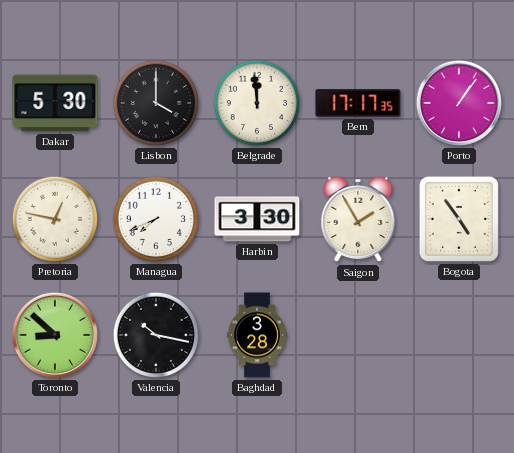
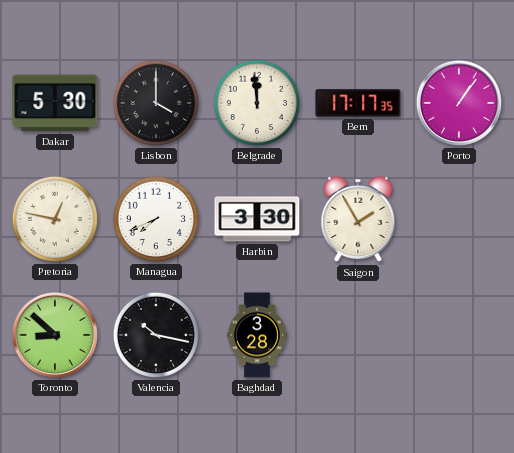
Bogota: 4:54 -> none (459, 219)
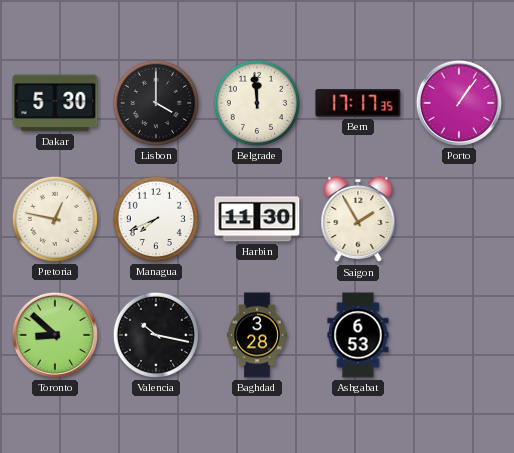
Harbin: 3:30 -> 11:30 (257, 219)
Ashgabat: none -> 6:53 (358, 335)
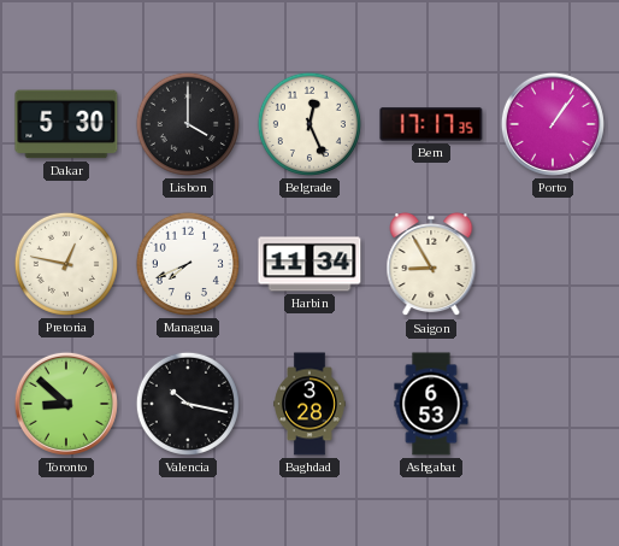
Belgrade: 11:59 -> 12:26 (309, 124)
Harbin: 11:30 -> 11:34 (309, 264)
Saigon: 1:55 -> 8:55 (431, 264)
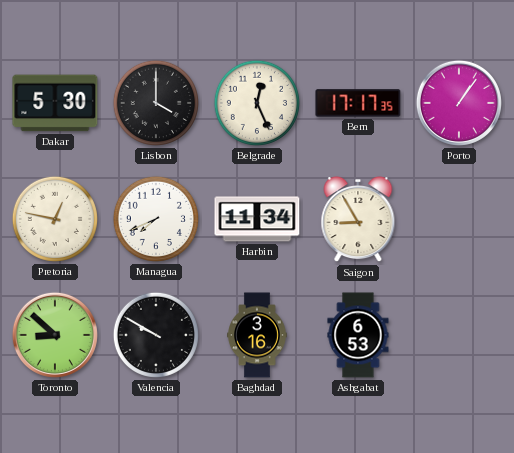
Valencia: 10:17 -> 9:50 (156, 335)
Baghdad: 3:28 -> 3:16 (257, 335)
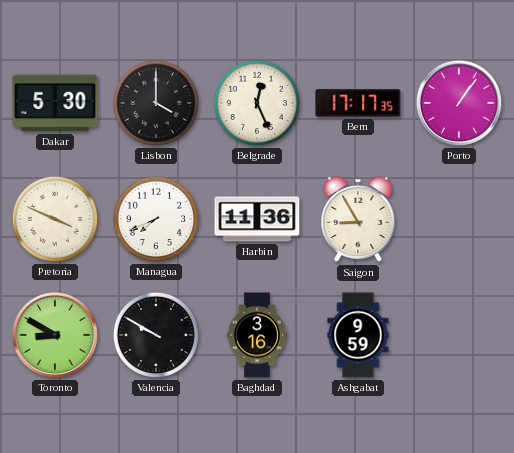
Pretoria: 12:47 -> 3:49 (55, 219)
Harbin: 11:34 -> 11:36 (257, 219)
Toronto: 8:52 -> 8:50 (55, 335)
Ashgabat: 6:53 -> 9:59 (358, 335)
